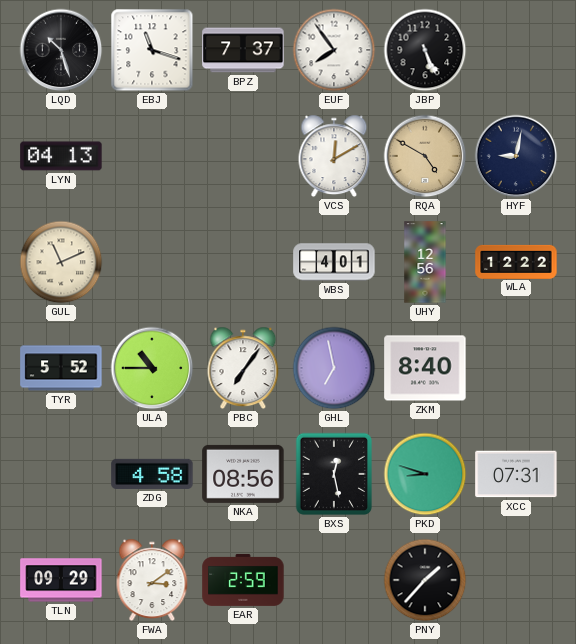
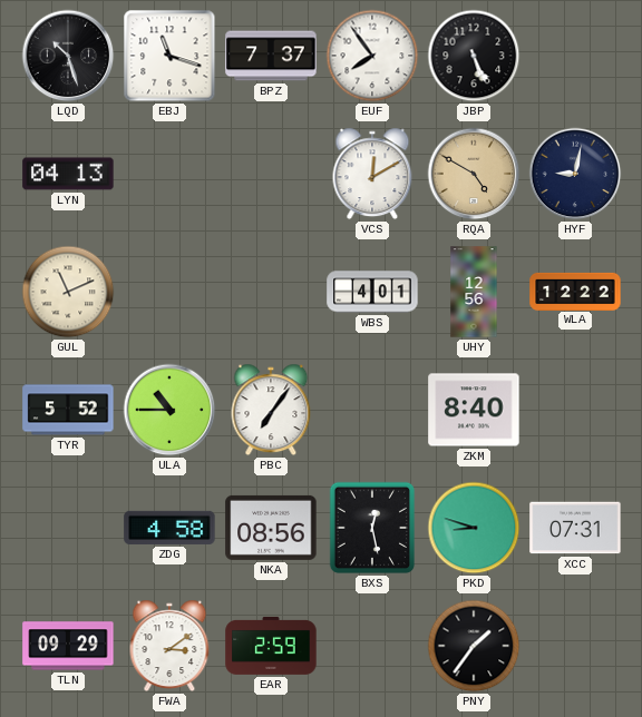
GHL: 6:58 -> none (334, 368)
PNY: 1:37 -> 1:36 (474, 646)
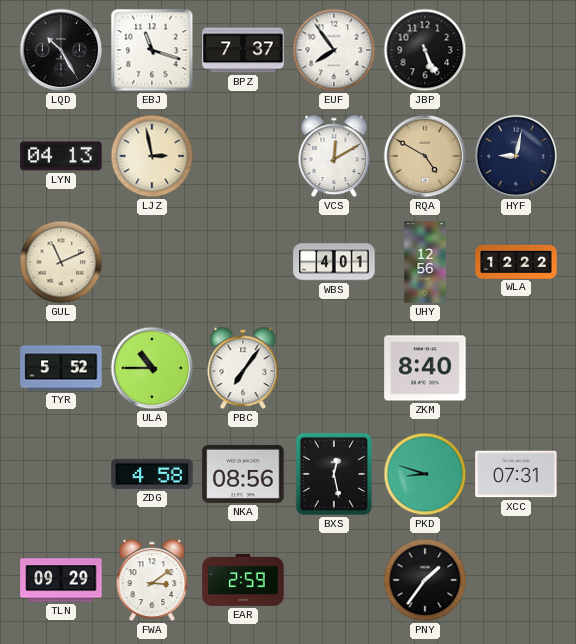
LQD: 10:27 -> 10:25 (61, 50)
LJZ: none -> 2:58 (152, 156)
